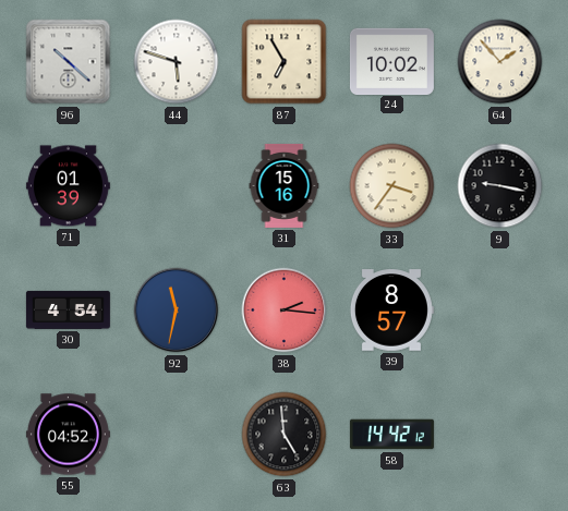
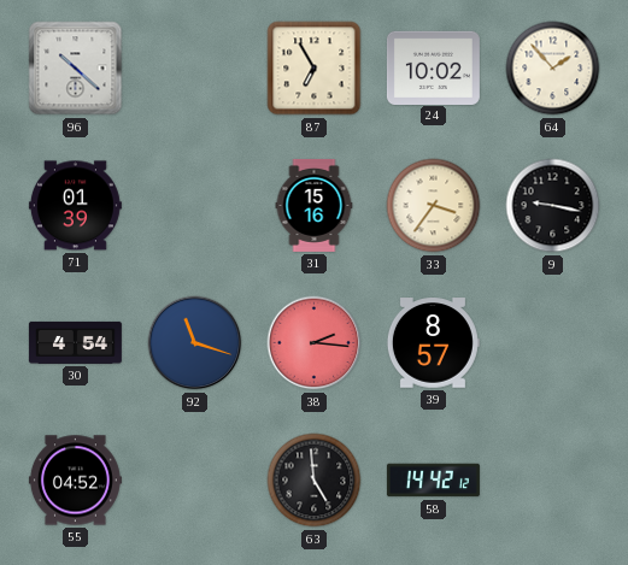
44: 5:48 -> none (177, 62)
92: 11:32 -> 11:18 (195, 343)
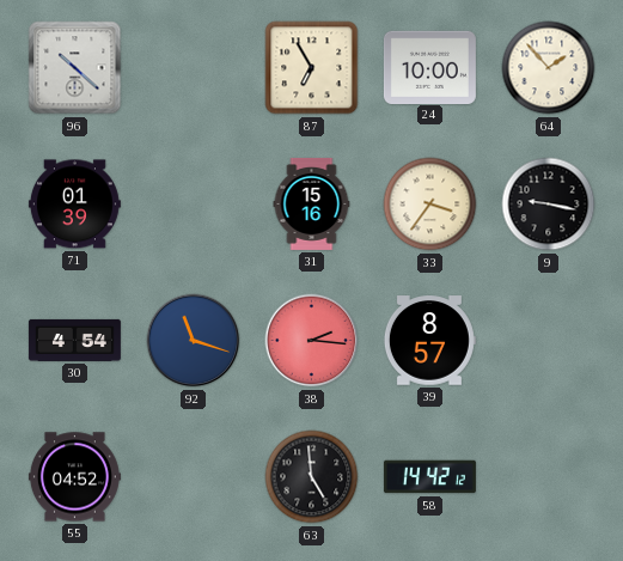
24: 10:02 -> 10:00 (429, 67)
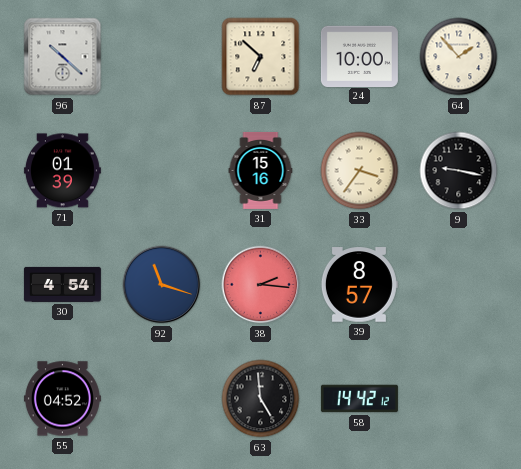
87: 6:55 -> 6:52 (261, 57)
